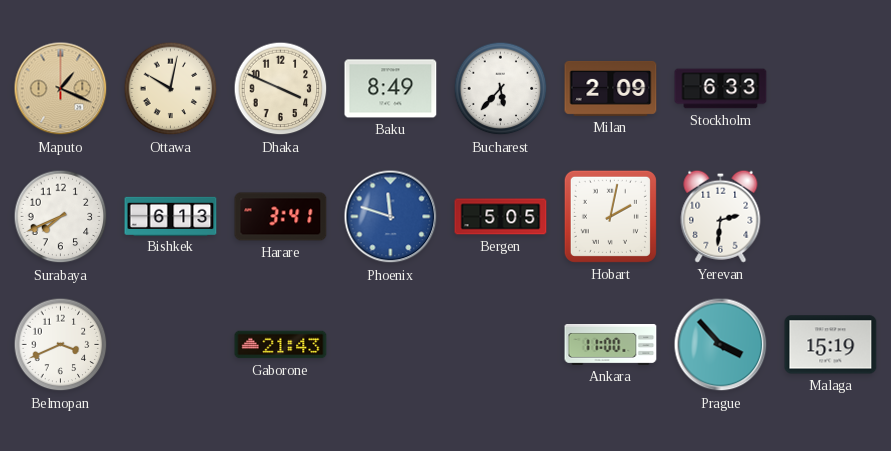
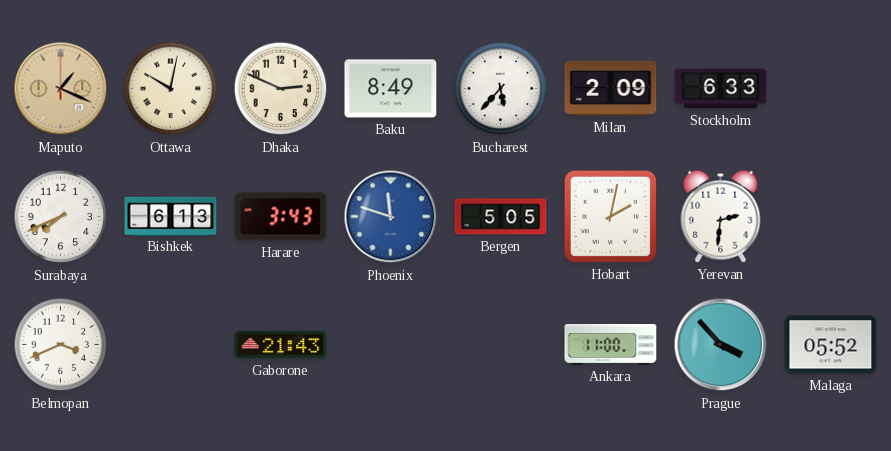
Dhaka: 3:49 -> 2:49 (281, 89)
Harare: 3:41 -> 3:43 (281, 217)
Malaga: 15:19 -> 05:52 (831, 345)
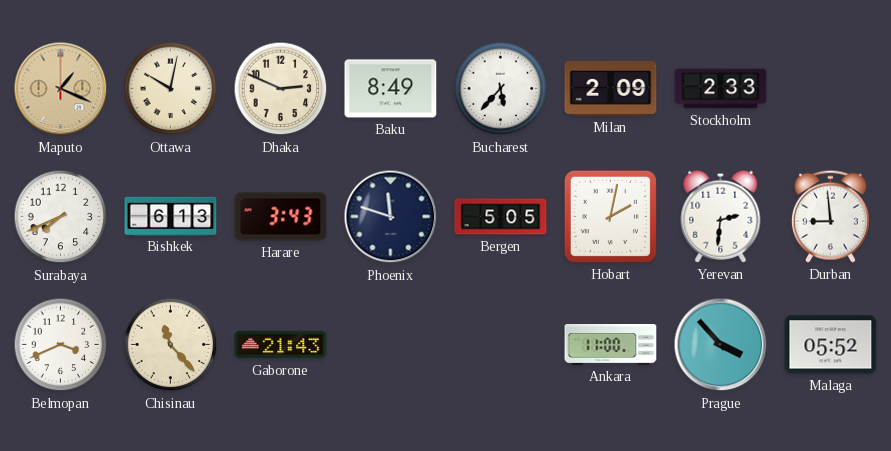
Stockholm: 6:33 -> 2:33 (721, 89)
Phoenix dial: blue -> navy (391, 217)
Durban: none -> 8:59 (830, 216)
Chisinau: none -> 11:23 (171, 345)
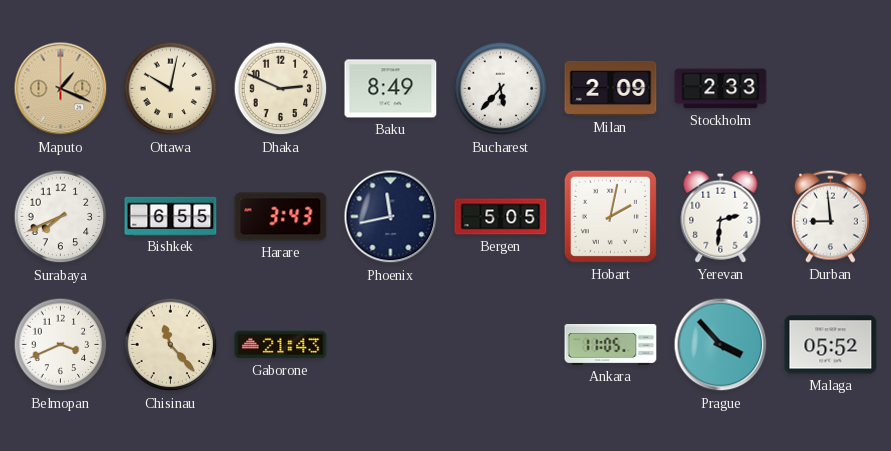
Bishkek: 6:13 -> 6:55 (171, 216)
Phoenix: 11:48 -> 11:43 (391, 217)
Ankara: 11:00 -> 11:05 (611, 345)
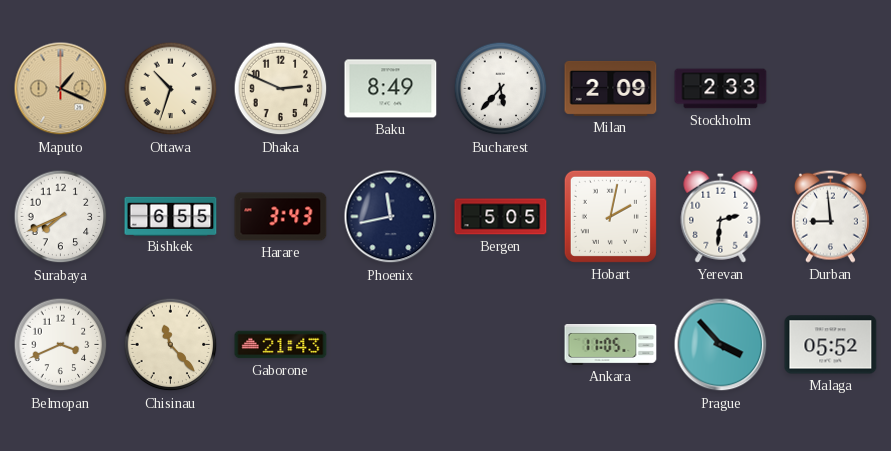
Ottawa: 10:02 -> 10:33 (171, 89)
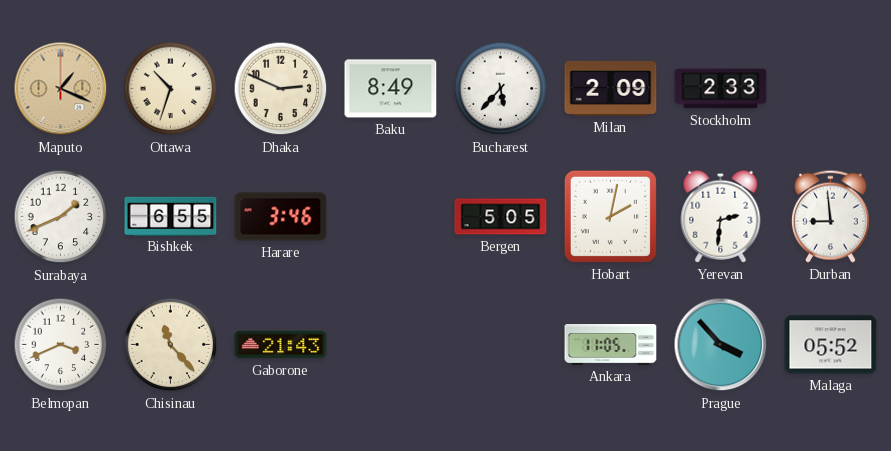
Surabaya: 7:41 -> 1:41 (61, 217)
Harare: 3:43 -> 3:46 (281, 217)
Phoenix: 11:43 -> none (391, 217)
